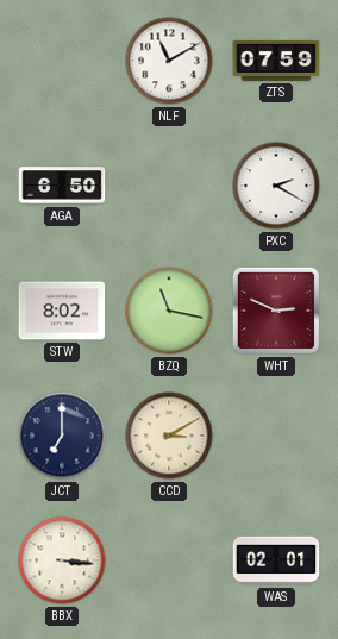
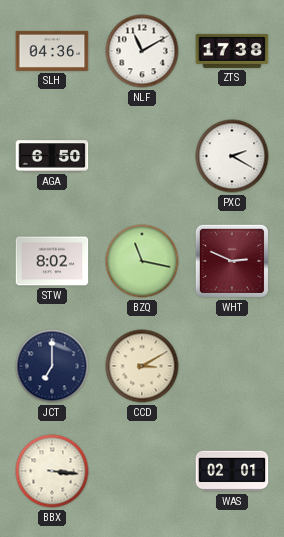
SLH: none -> 04:36 (52, 51)
ZTS: 07:59 -> 17:38 (232, 51)
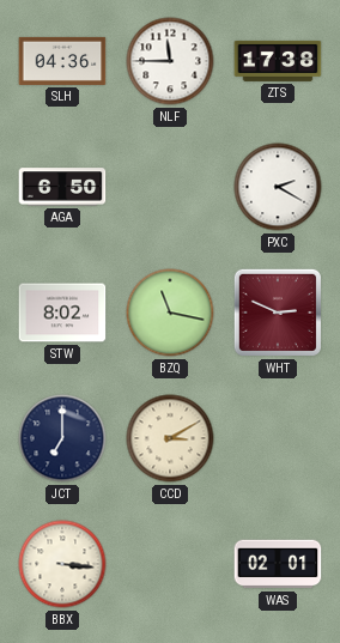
NLF: 11:10 -> 11:45 (170, 61)
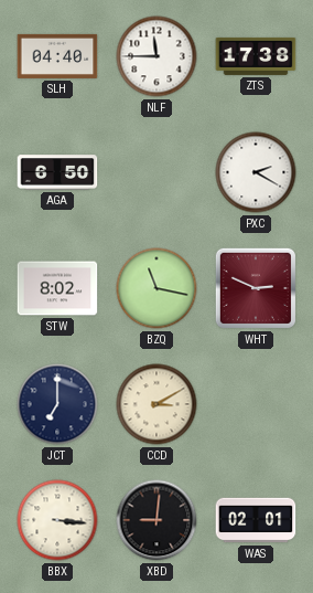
SLH: 04:36 -> 04:40 (57, 56)
XBD: none -> 9:01 (156, 520)
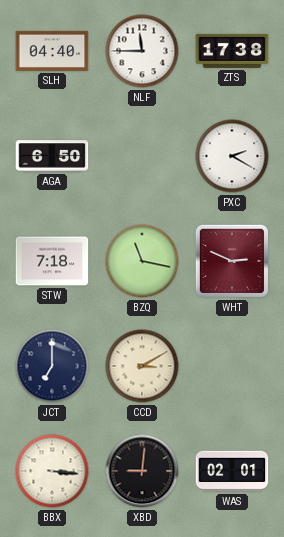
STW: 8:02 -> 7:18 (52, 261)
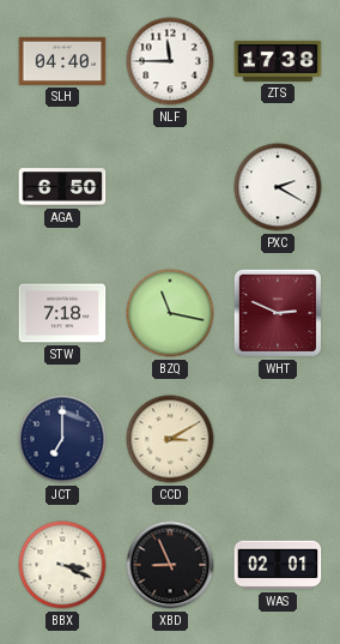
BBX: 3:16 -> 3:19 (62, 565)
XBD: 9:01 -> 8:56 (170, 565)
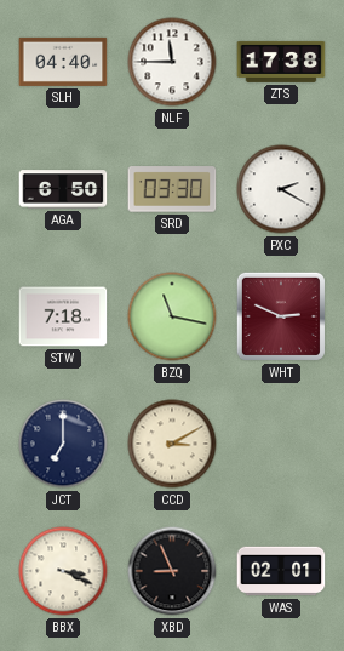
SRD: none -> 03:30 (172, 189)
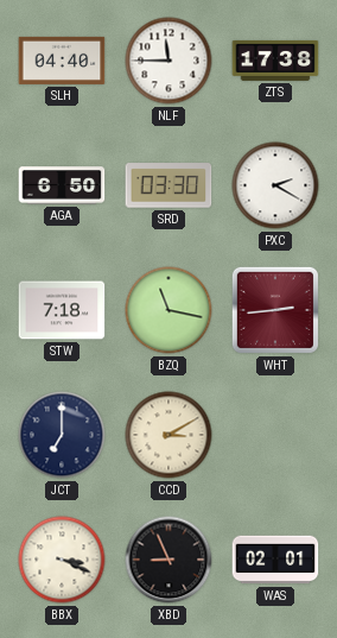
WHT: 2:49 -> 2:44 (275, 310)
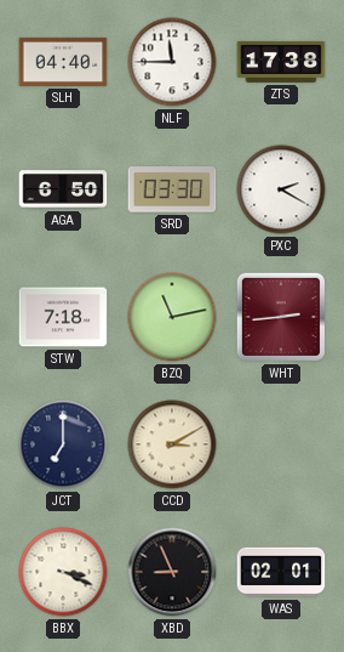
BZQ: 11:17 -> 11:13 (172, 317)
